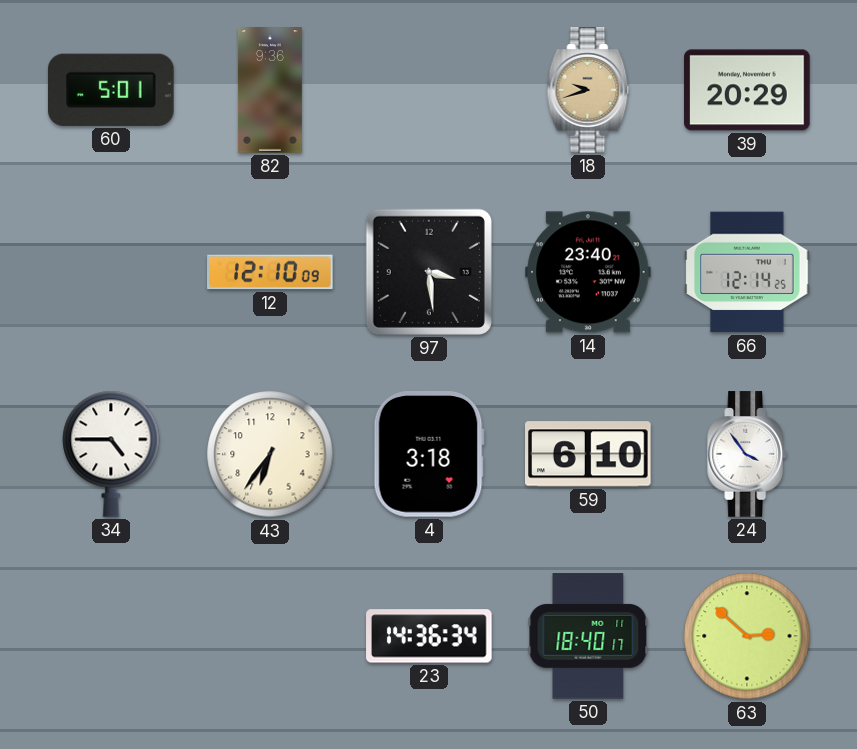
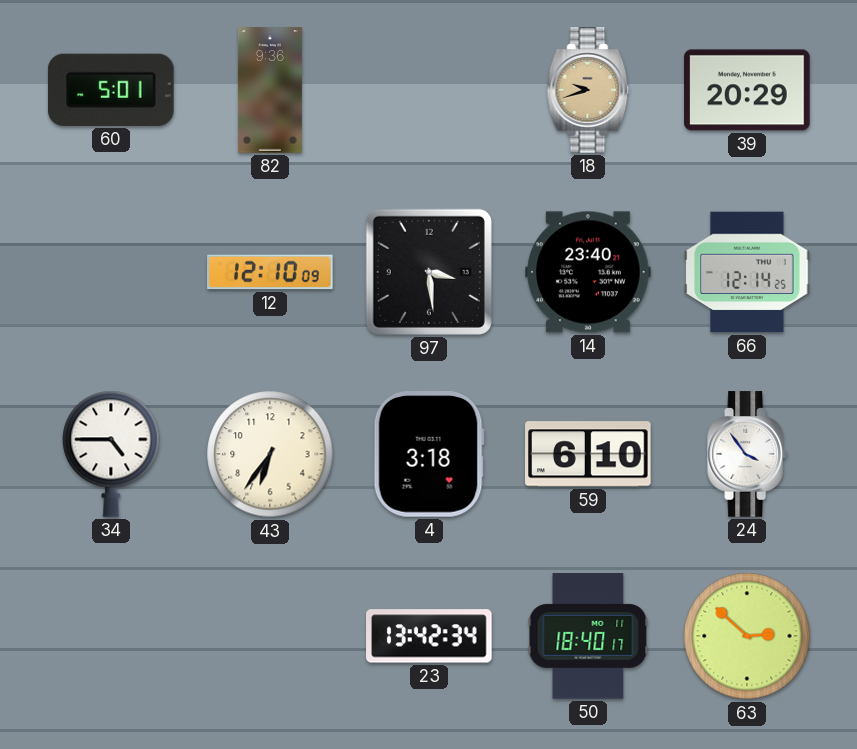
23: 14:36 -> 13:42 (429, 636)
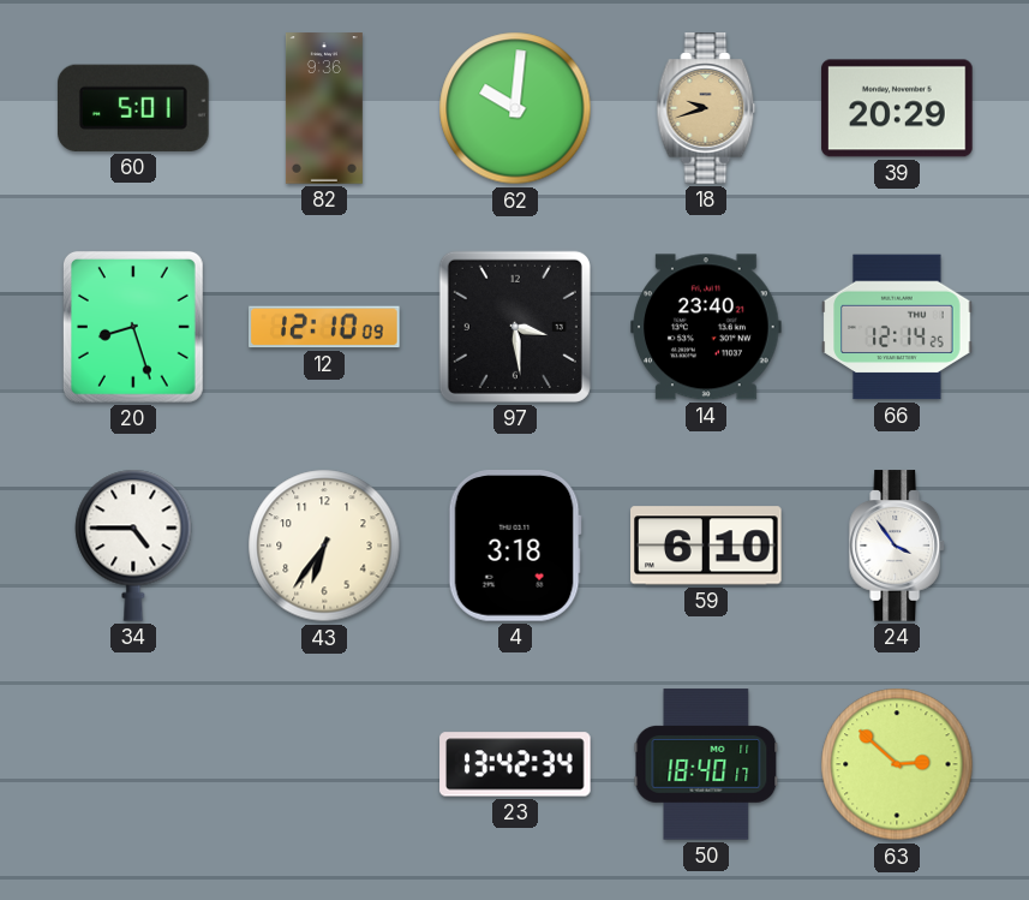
62: none -> 10:01 (515, 108)
20: none -> 8:27 (133, 327)
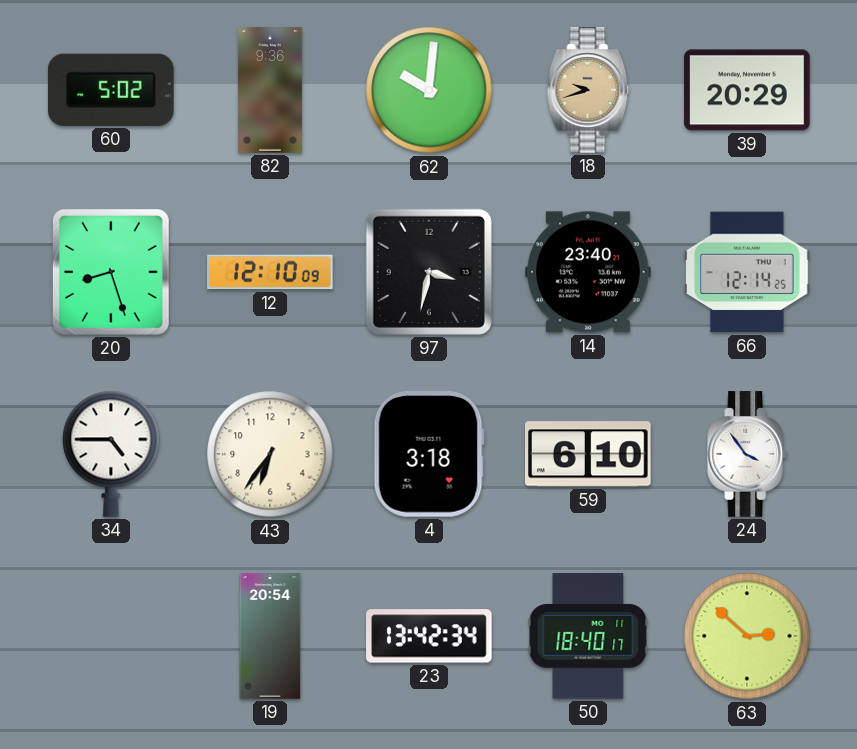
60: 5:01 -> 5:02 (111, 90)
97: 3:29 -> 3:32 (429, 272)
19: none -> 20:54 (270, 636)
